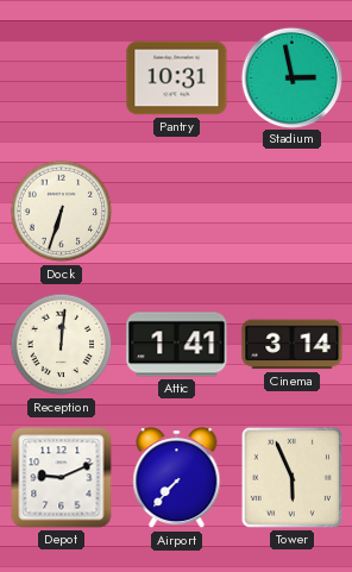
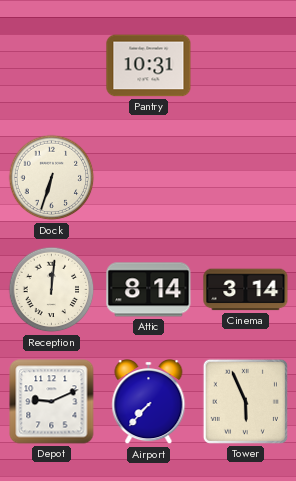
Stadium: 2:58 -> none (291, 77)
Attic: 1:41 -> 8:14 (149, 290)
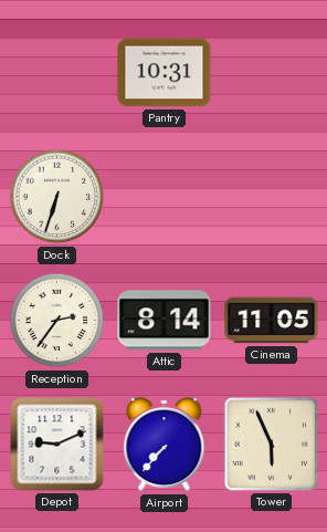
Reception: 12:01 -> 2:36 (57, 321)
Cinema: 3:14 -> 11:05 (272, 321)
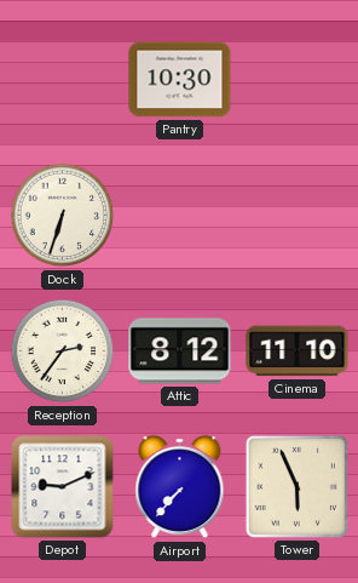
Pantry: 10:31 -> 10:30 (180, 80)
Attic: 8:14 -> 8:12 (180, 351)
Cinema: 11:05 -> 11:10 (298, 351)
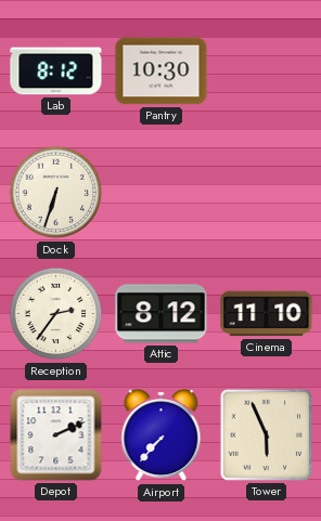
Lab: none -> 8:12 (56, 71)
Depot: 9:11 -> 2:11 (56, 435)
